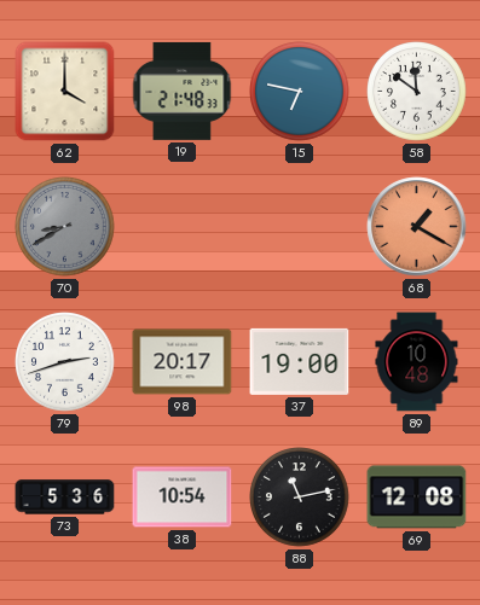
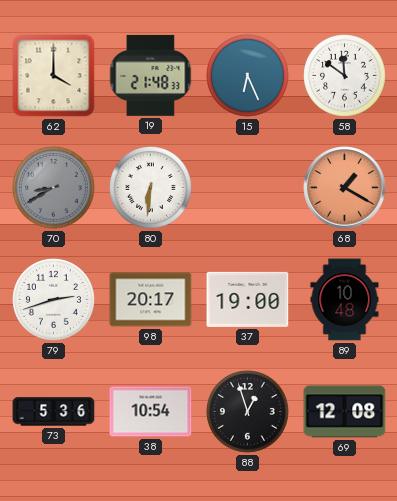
15: 6:47 -> 6:26 (248, 76)
80: none -> 6:31 (151, 188)
88: 11:13 -> 12:57 (248, 412)
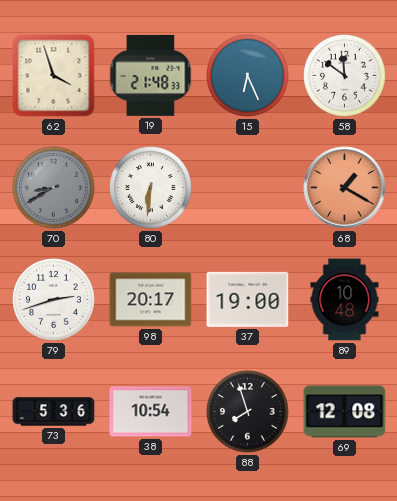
62: 4:00 -> 3:57 (54, 76)
88: 12:57 -> 7:57 (248, 412)
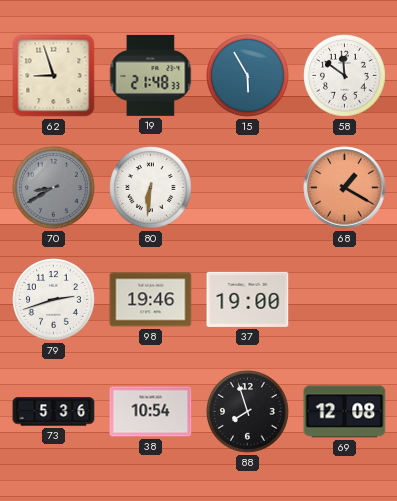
62: 3:57 -> 8:57 (54, 76)
15: 6:26 -> 5:55 (248, 76)
98: 20:17 -> 19:46 (151, 300)
89: 10:48 -> none (345, 300)
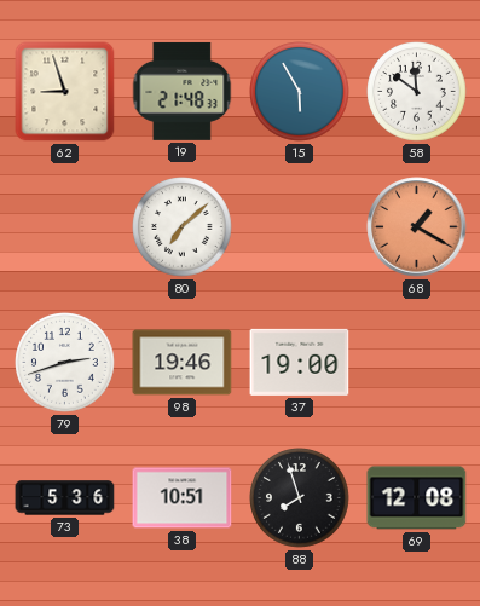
70: 8:40 -> none (54, 188)
80: 6:31 -> 7:08 (183, 227)
38: 10:54 -> 10:51 (183, 498)
